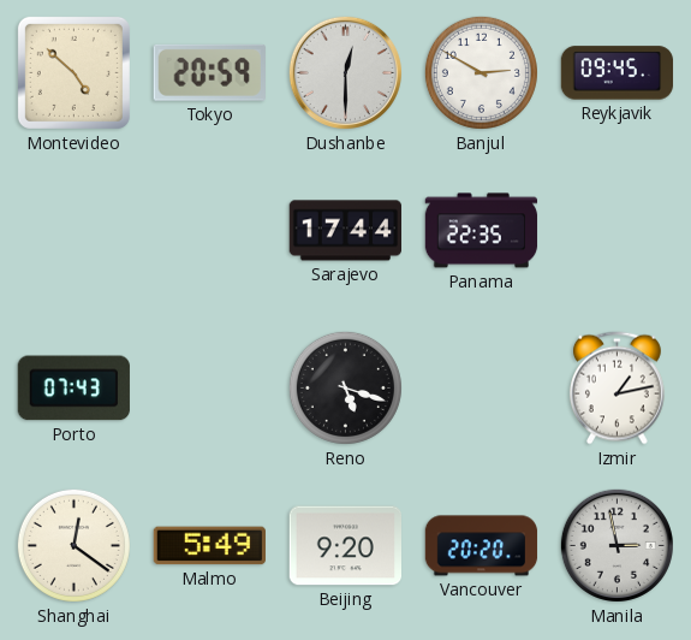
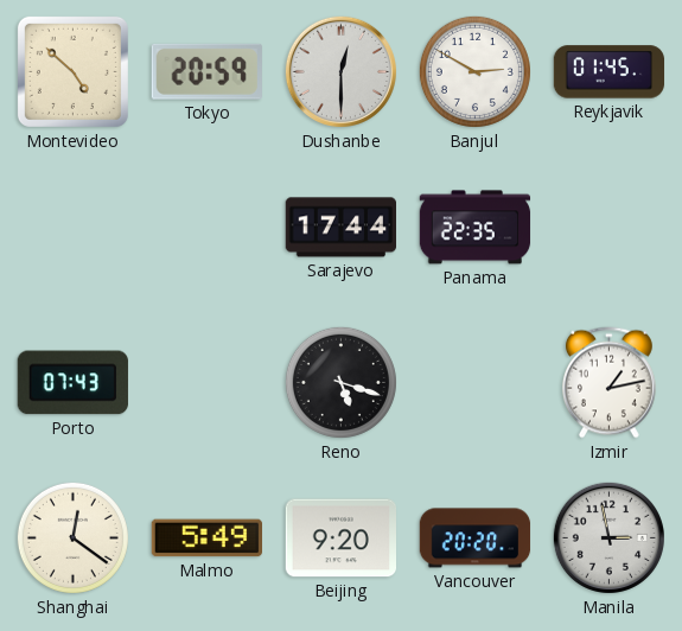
Reykjavik: 09:45 -> 01:45 (610, 72)
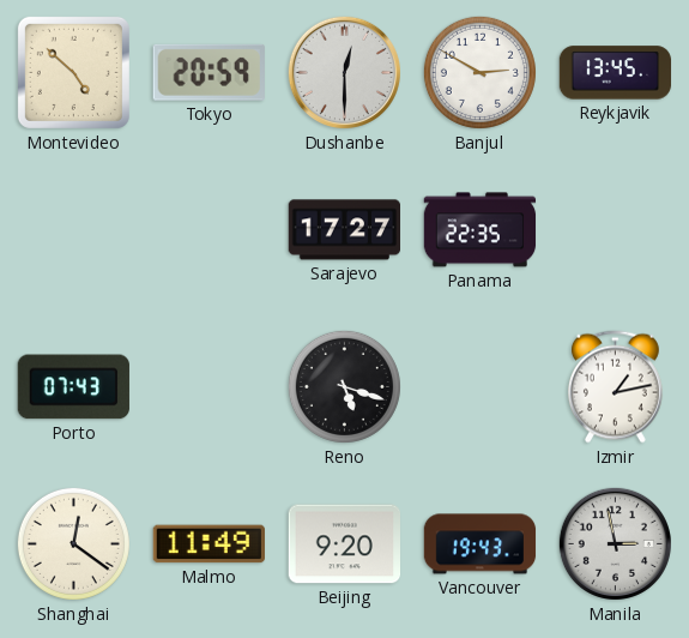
Reykjavik: 01:45 -> 13:45 (616, 73)
Sarajevo: 17:44 -> 17:27 (345, 230)
Malmo: 5:49 -> 11:49 (208, 544)
Vancouver: 20:20 -> 19:43 (481, 544)
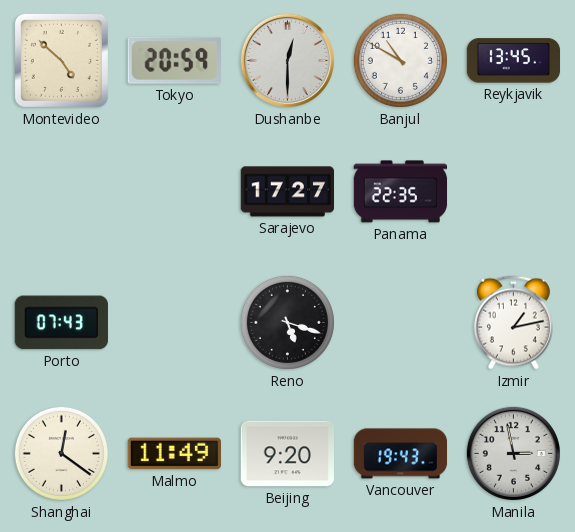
Banjul: 2:50 -> 10:50 (400, 60)
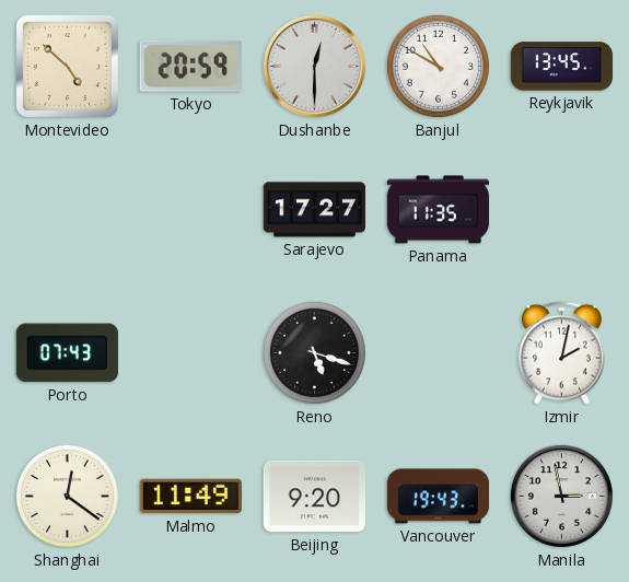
Panama: 22:35 -> 11:35 (439, 210)
Izmir: 1:13 -> 2:02 (561, 353)
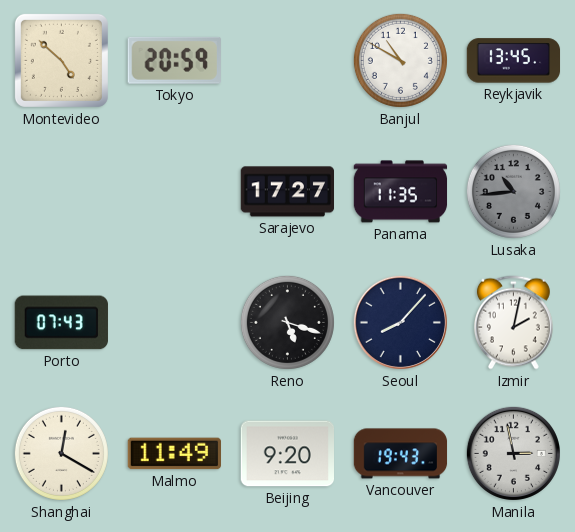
Dushanbe: 12:30 -> none (314, 66)
Lusaka: none -> 10:44 (513, 191)
Seoul: none -> 8:07 (400, 322)
Shanghai: 12:21 -> 12:20 (61, 453)
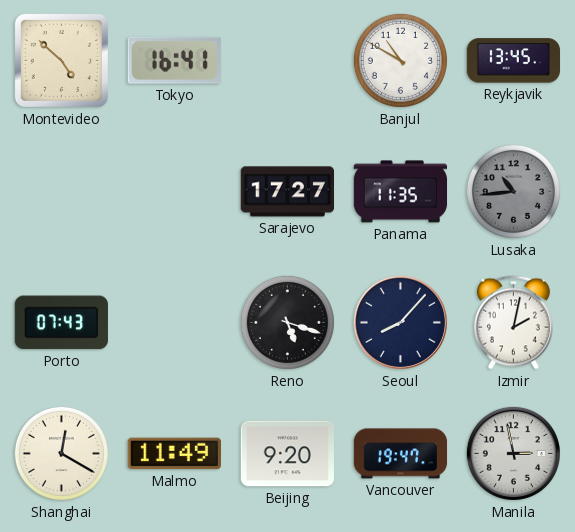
Tokyo: 20:59 -> 16:41 (174, 60)
Vancouver: 19:43 -> 19:47 (401, 454)
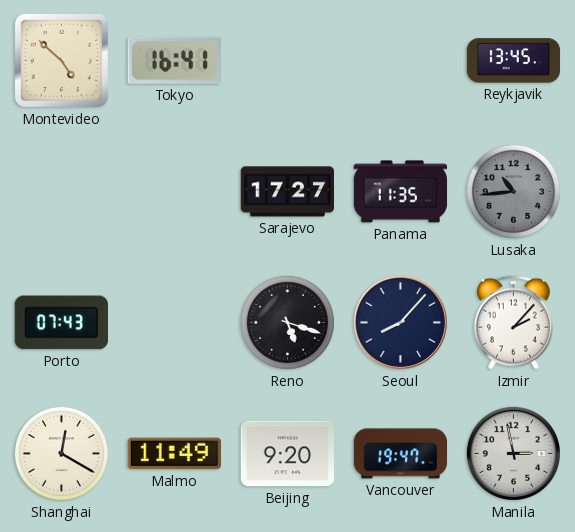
Banjul: 10:50 -> none (400, 60)
Izmir: 2:02 -> 2:07 (513, 323)
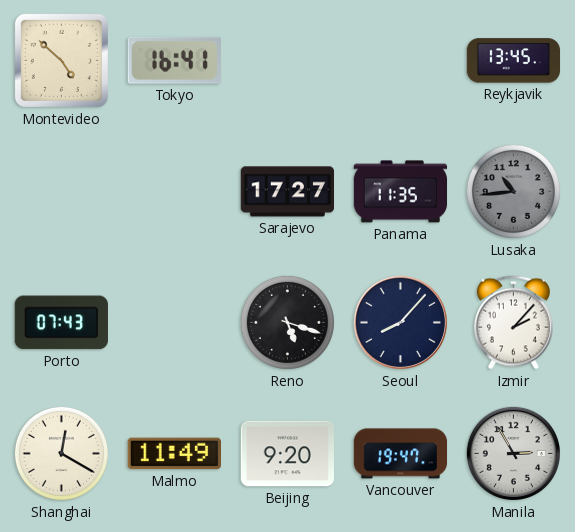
Manila: 2:58 -> 2:55 (513, 453)
